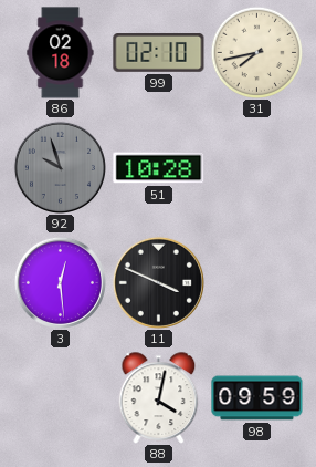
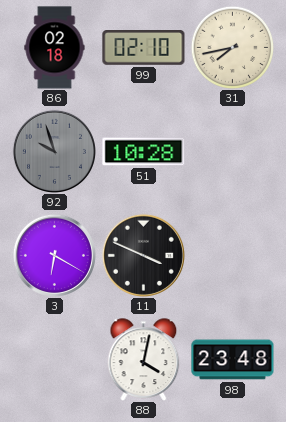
3: 12:29 -> 6:20 (54, 255)
98: 09:59 -> 23:48 (233, 360)
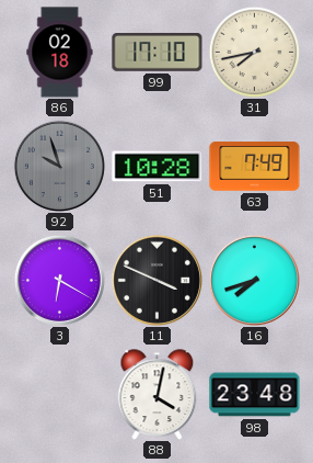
99: 02:10 -> 17:10 (158, 53)
63: none -> 7:49 (255, 167)
16: none -> 7:42 (254, 280)
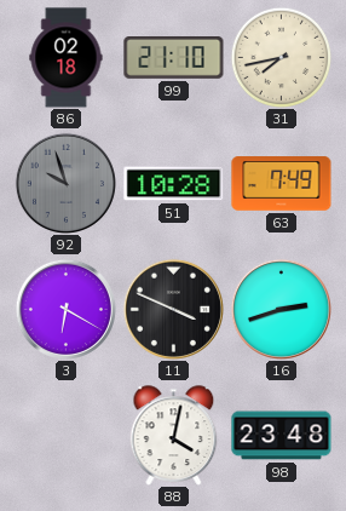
99: 17:10 -> 21:10 (174, 58)
16: 7:42 -> 2:42 (281, 309)
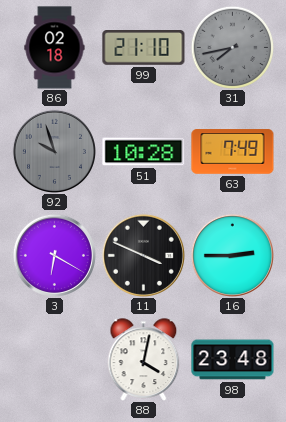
31 dial: cream -> grey (232, 47)
16: 2:42 -> 2:45 (232, 255)
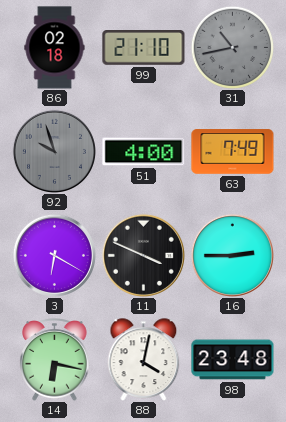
31: 7:43 -> 10:43 (232, 47)
51: 10:28 -> 4:00 (144, 152)
14: none -> 6:17 (55, 360)
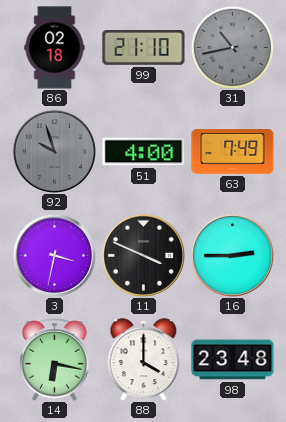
3: 6:20 -> 3:32 (54, 255)
88: 4:02 -> 4:00 (144, 360)
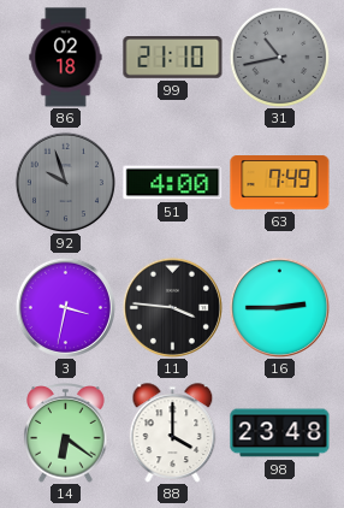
11: 3:49 -> 3:46 (172, 307)
14: 6:17 -> 6:21 (66, 433)
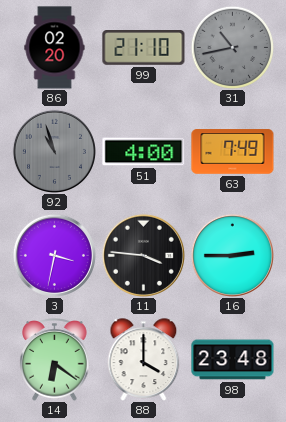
86: 02:18 -> 02:20 (55, 48)
92: 9:57 -> 10:57 (54, 151)
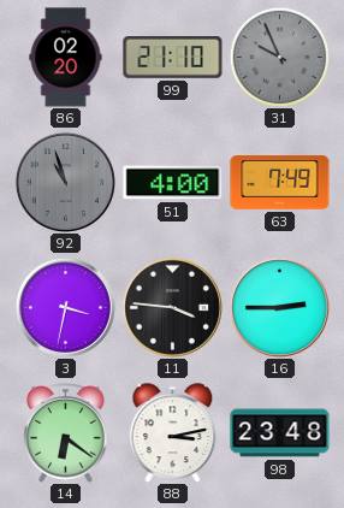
31: 10:43 -> 9:56 (279, 57)
88: 4:00 -> 3:13 (173, 433)
